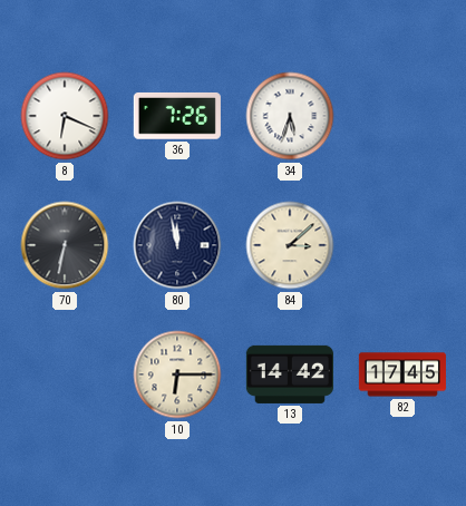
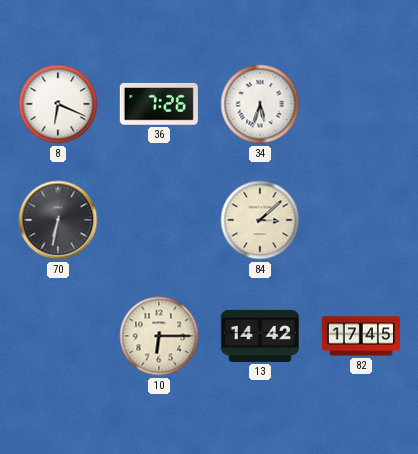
80: 11:58 -> none (177, 245)
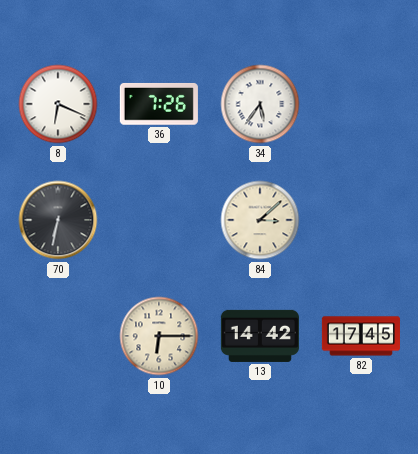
34: 5:33 -> 5:36 (260, 104)
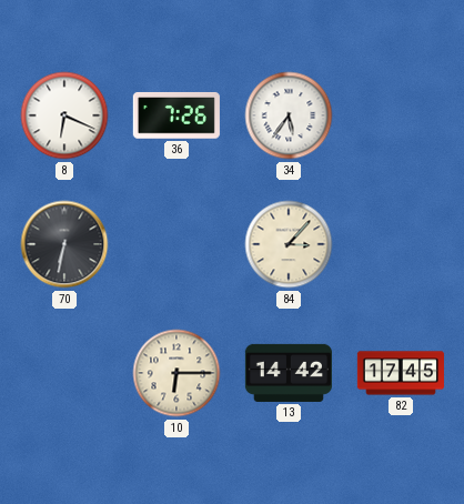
84: 3:08 -> 3:07 (289, 244)
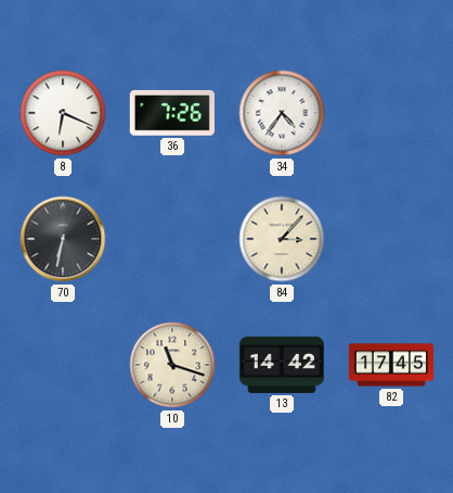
34: 5:36 -> 4:36 (282, 113)
10: 6:15 -> 11:18 (172, 365)
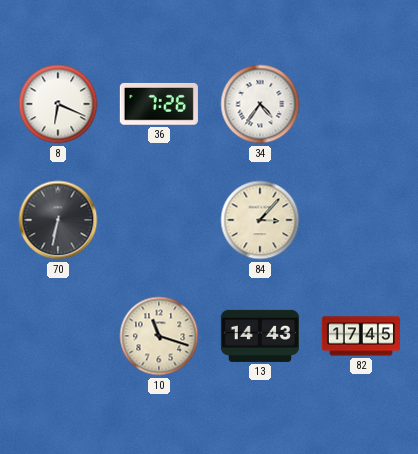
13: 14:42 -> 14:43 (260, 336)
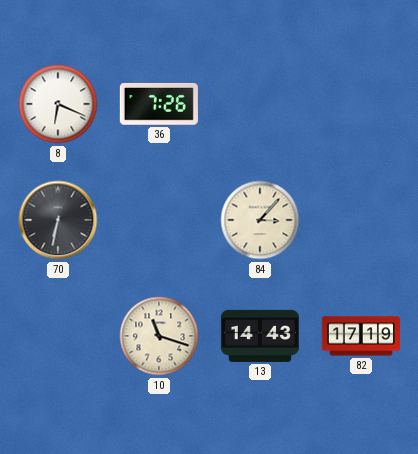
34: 4:36 -> none (260, 104)
82: 17:45 -> 17:19 (361, 336)
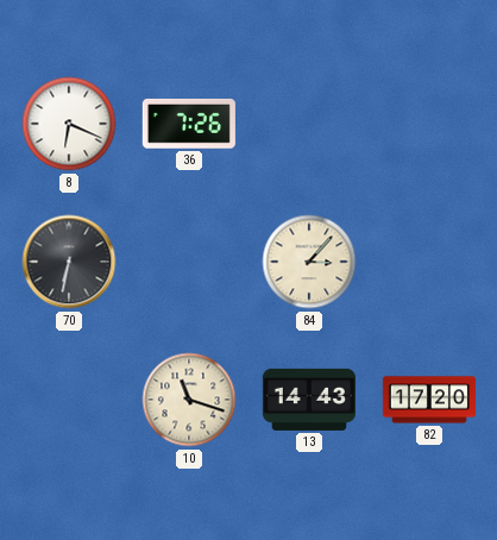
82: 17:19 -> 17:20 (429, 400)
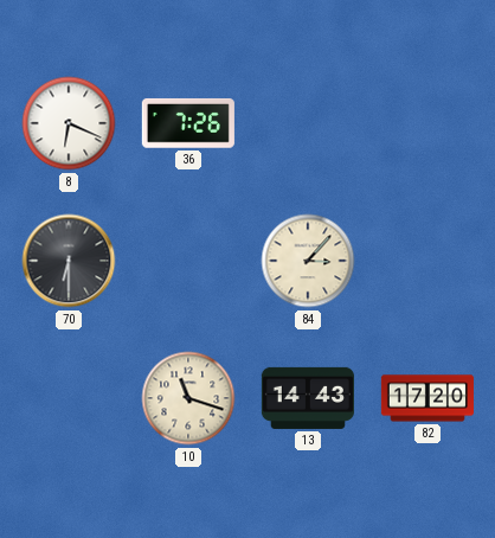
70: 6:32 -> 6:30 (69, 261)
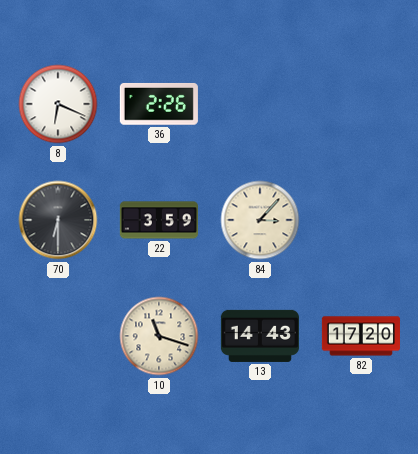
36: 7:26 -> 2:26 (159, 104)
22: none -> 3:59 (159, 220)
